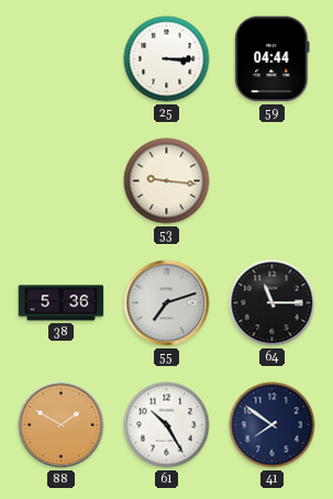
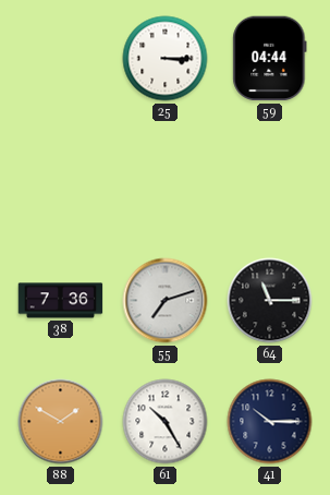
53: 9:16 -> none (167, 181)
38: 5:36 -> 7:36 (61, 301)
41: 7:51 -> 10:15 (270, 422)
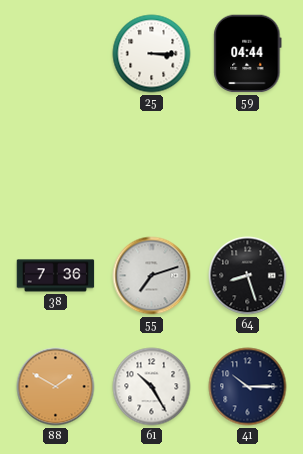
64: 11:15 -> 8:27 (248, 276)
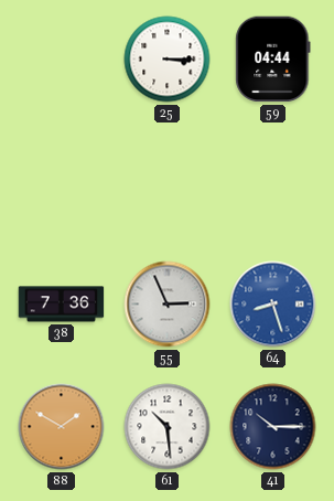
55: 7:12 -> 2:56 (168, 305)
64 dial: black -> blue (273, 305)
61: 10:25 -> 10:29 (168, 427)
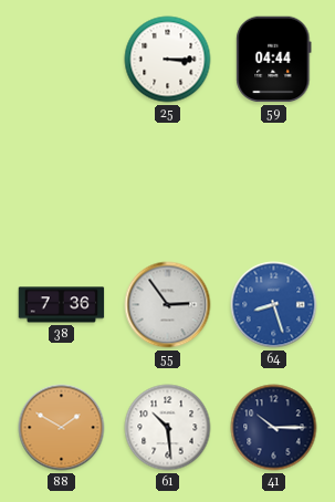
55: 2:56 -> 2:54 (168, 305)
